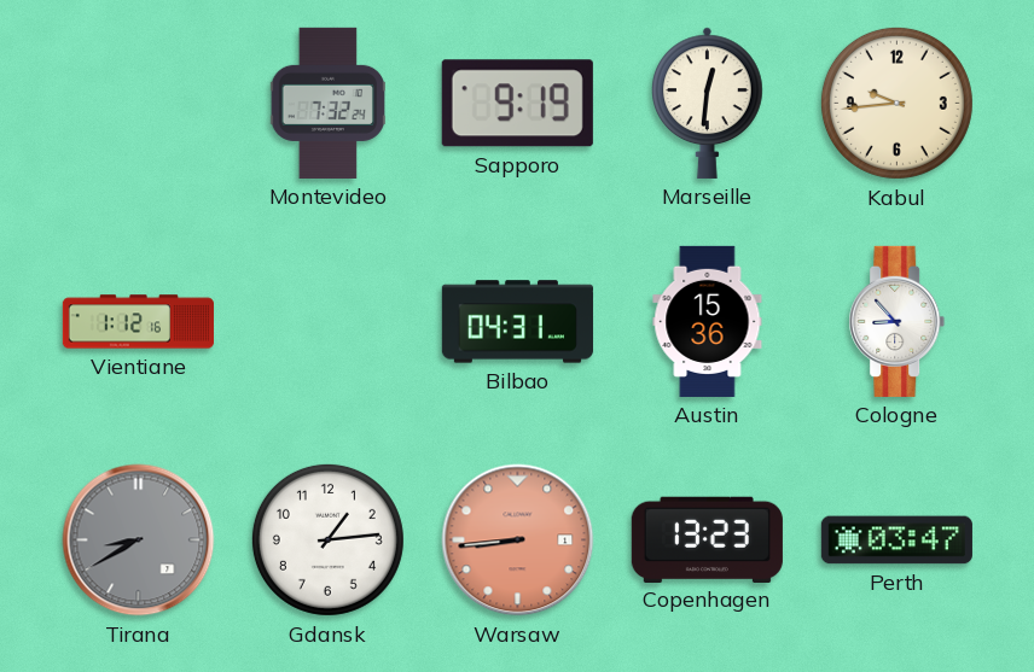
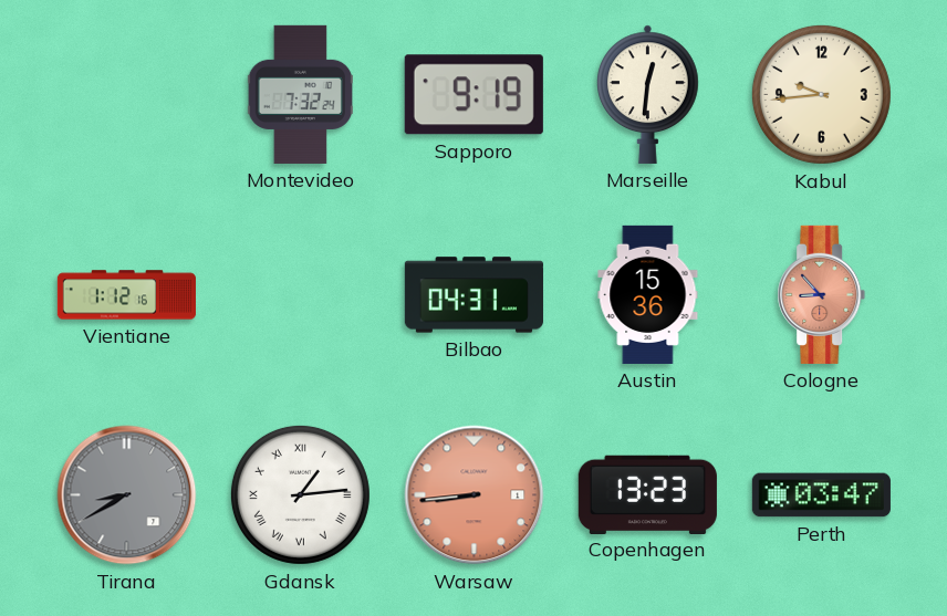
Cologne dial: white -> salmon (822, 294)
Gdansk numerals: Arabic -> Roman (300, 494)
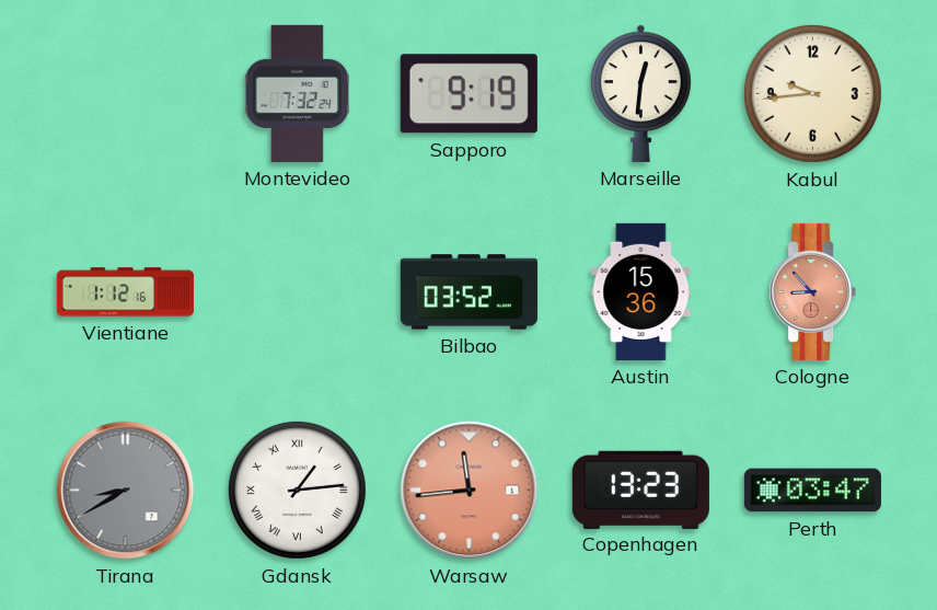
Bilbao: 04:31 -> 03:52 (468, 292)
Warsaw: 8:44 -> 11:44 (470, 491)
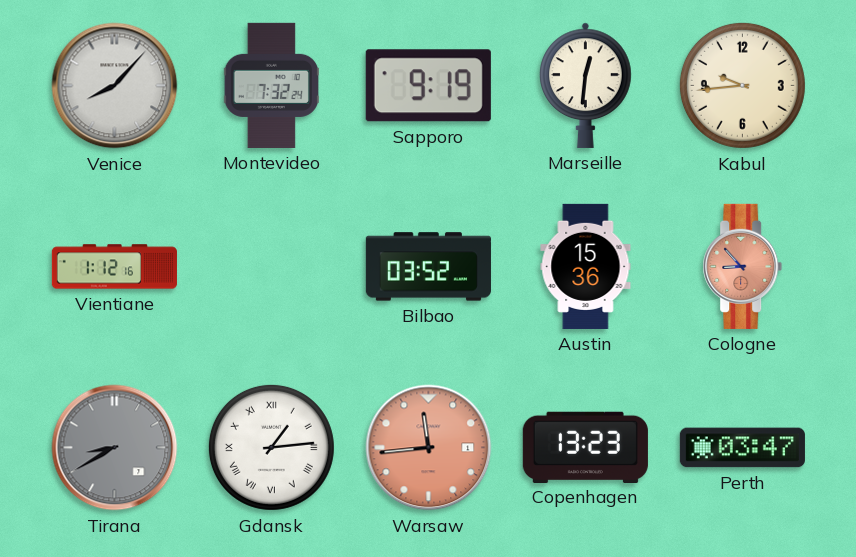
Venice: none -> 8:07 (115, 86)
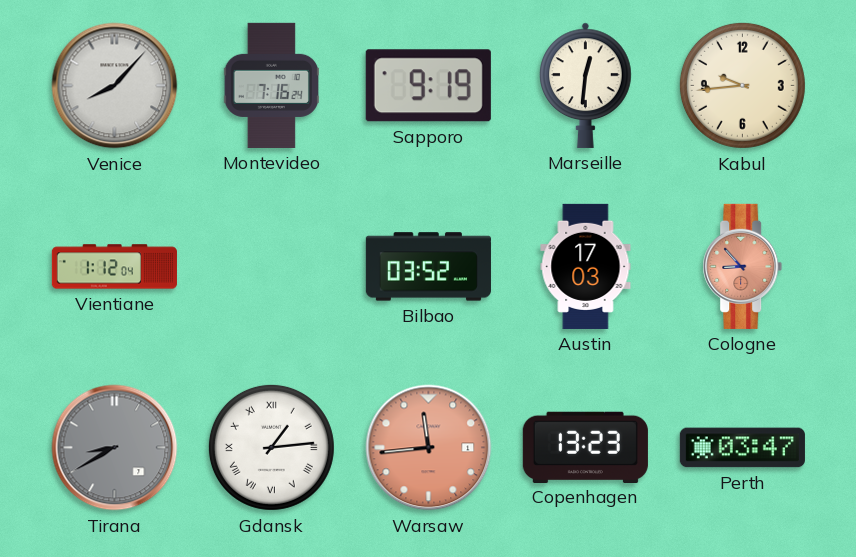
Montevideo: 7:32 -> 7:16 (271, 85)
Vientiane: 1:12:16 -> 1:12:04 (114, 267)
Austin: 15:36 -> 17:03 (586, 266)
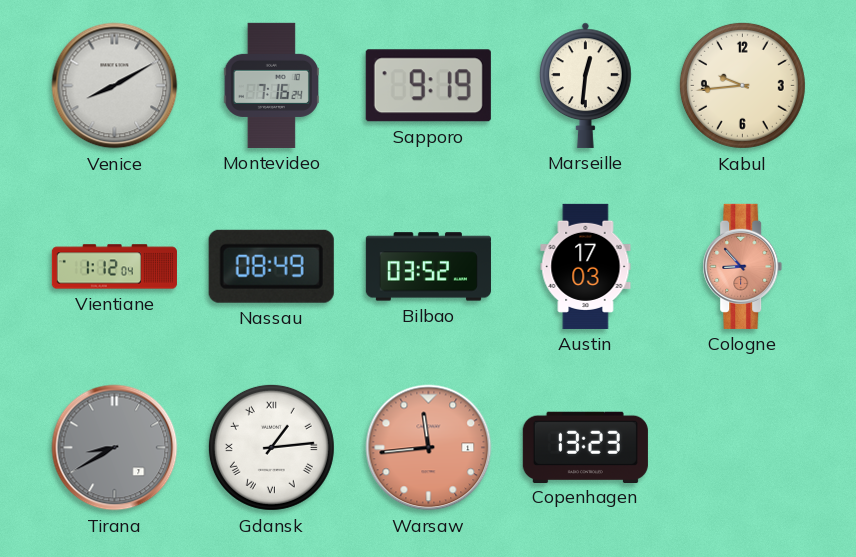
Venice: 8:07 -> 8:10 (115, 86)
Nassau: none -> 08:49 (271, 266)
Perth: 03:47 -> none (742, 448)
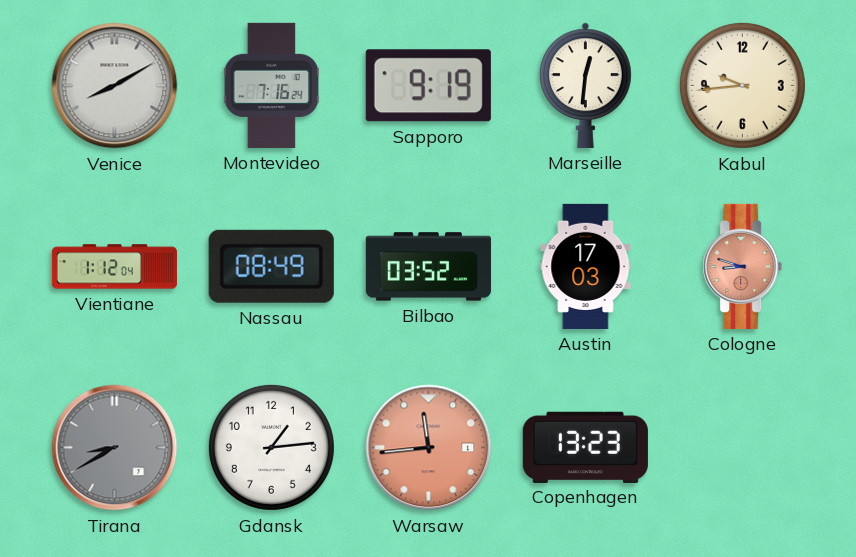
Cologne: 8:53 -> 8:48 (743, 266)
Gdansk numerals: Roman -> Arabic (271, 447)
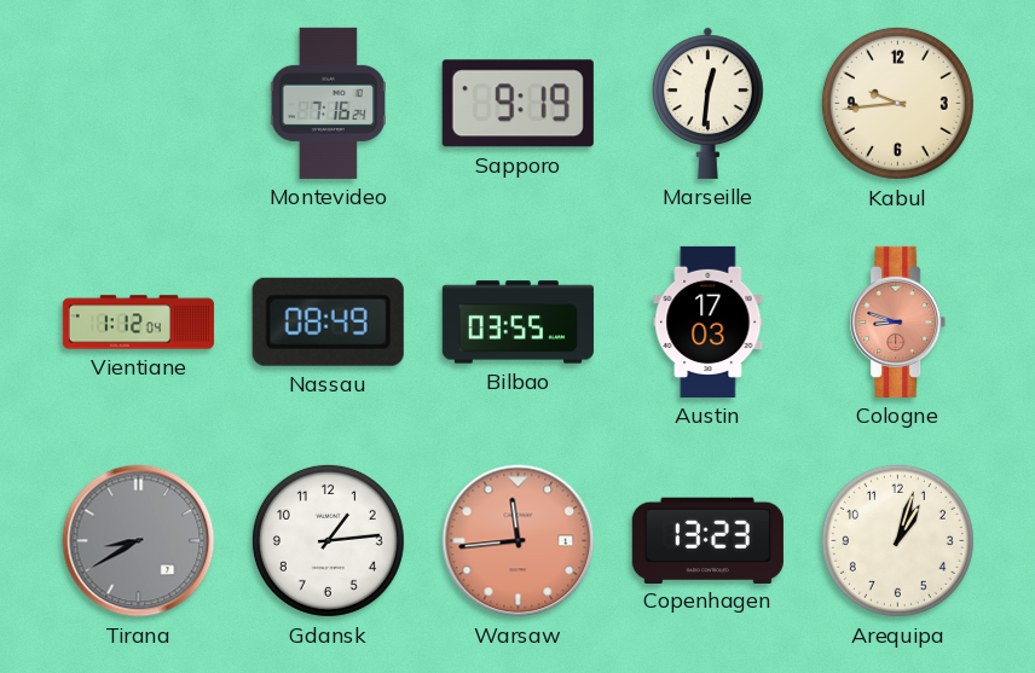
Venice: 8:10 -> none (115, 86)
Bilbao: 03:52 -> 03:55 (517, 323)
Arequipa: none -> 1:03 (897, 540)
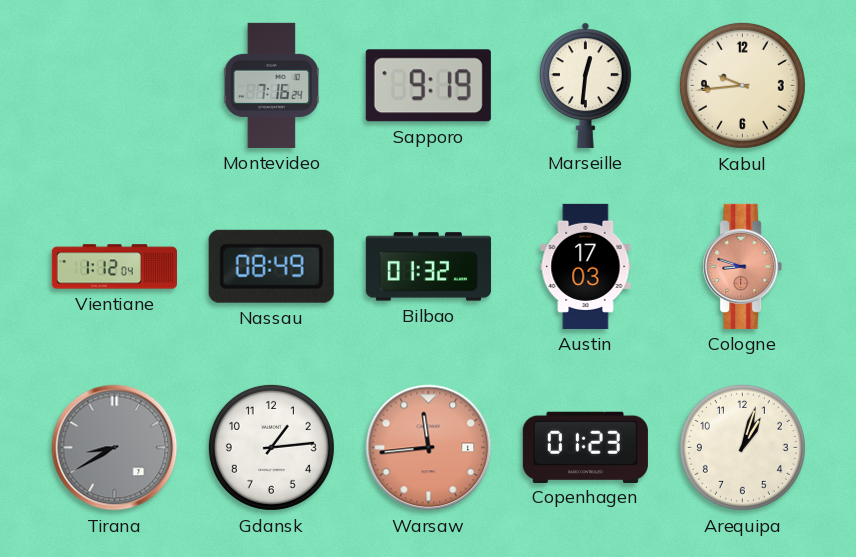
Bilbao: 03:55 -> 01:32 (428, 267)
Copenhagen: 13:23 -> 01:23 (585, 447)
